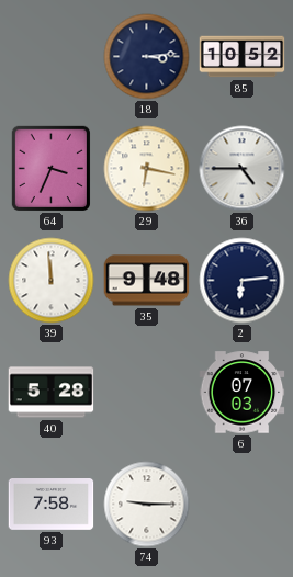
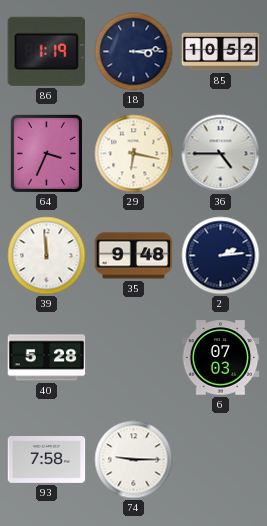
86: none -> 1:19 (46, 51)
2: 6:14 -> 2:14 (221, 256)
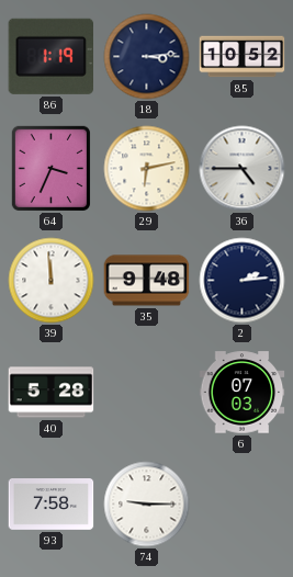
29: 6:17 -> 6:13 (147, 169)
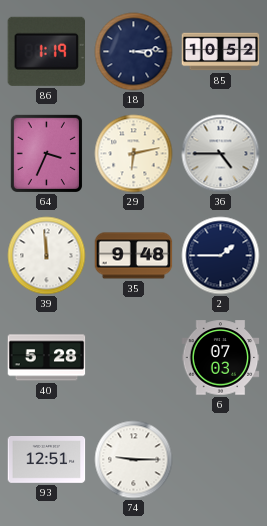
2: 2:14 -> 1:45 (221, 256)
93: 7:58 -> 12:51 (47, 460)
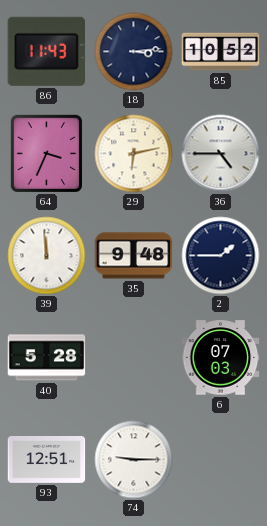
86: 1:19 -> 11:43 (46, 51)
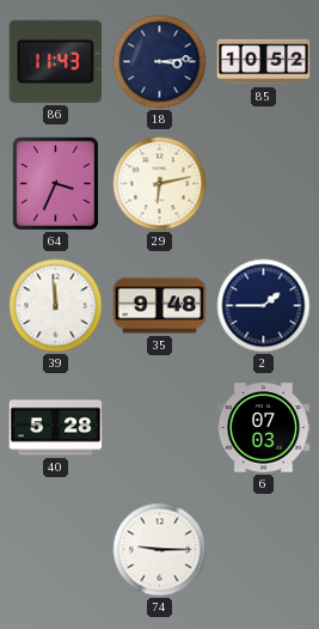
36: 4:45 -> none (221, 154)
93: 12:51 -> none (47, 460)
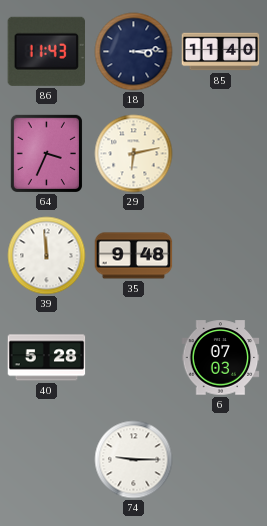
85: 10:52 -> 11:40 (221, 52)
2: 1:45 -> none (264, 306)
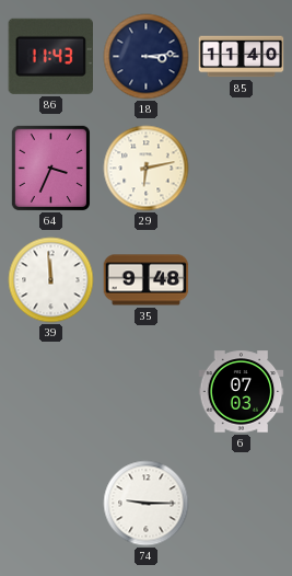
40: 5:28 -> none (47, 358)
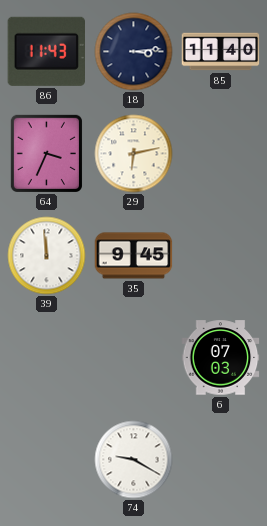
35: 9:48 -> 9:45 (134, 256)
74: 9:15 -> 9:20 (134, 460)
